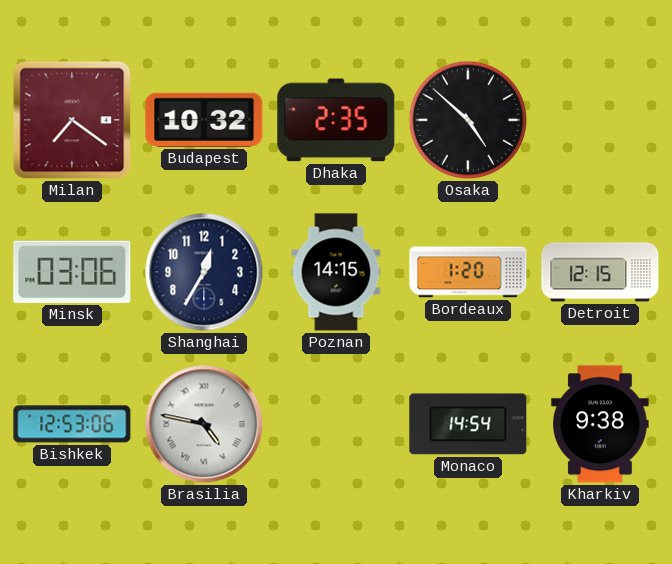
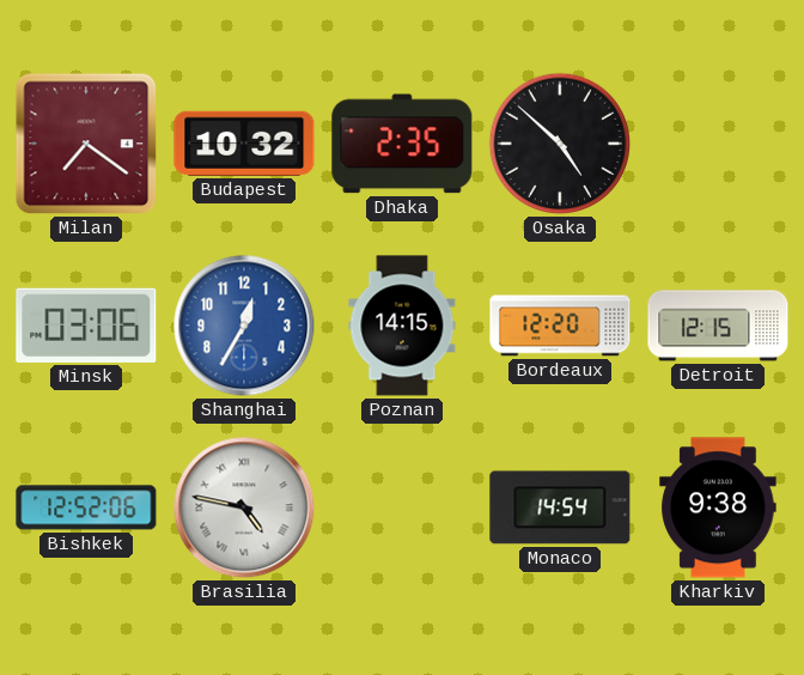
Shanghai dial: navy -> blue (244, 326)
Bordeaux: 1:20 -> 12:20 (560, 326)
Bishkek: 12:53 -> 12:52 (86, 507)
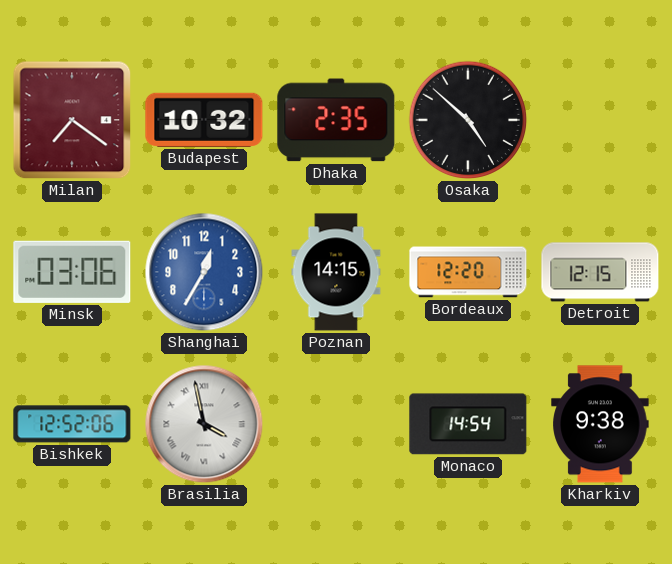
Brasilia: 4:47 -> 3:58 (204, 424)
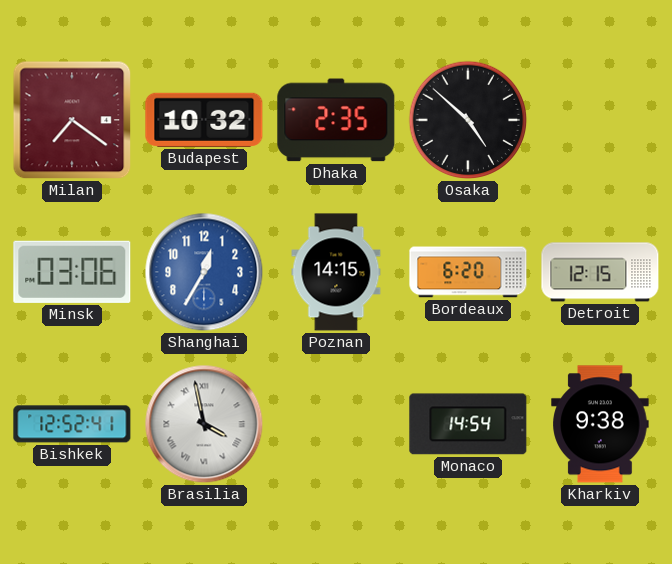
Bordeaux: 12:20 -> 6:20 (468, 272)
Bishkek: 12:52:06 -> 12:52:41 (72, 424)
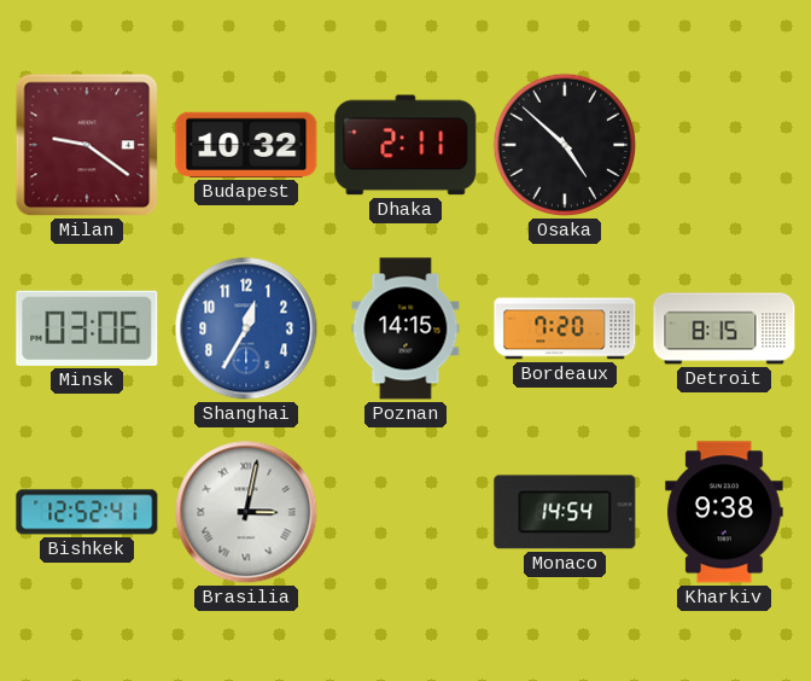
Milan: 7:21 -> 9:21 (87, 145)
Dhaka: 2:35 -> 2:11 (405, 145)
Bordeaux: 6:20 -> 7:20 (565, 328)
Detroit: 12:15 -> 8:15 (724, 328)
Brasilia: 3:58 -> 3:02 (246, 512)
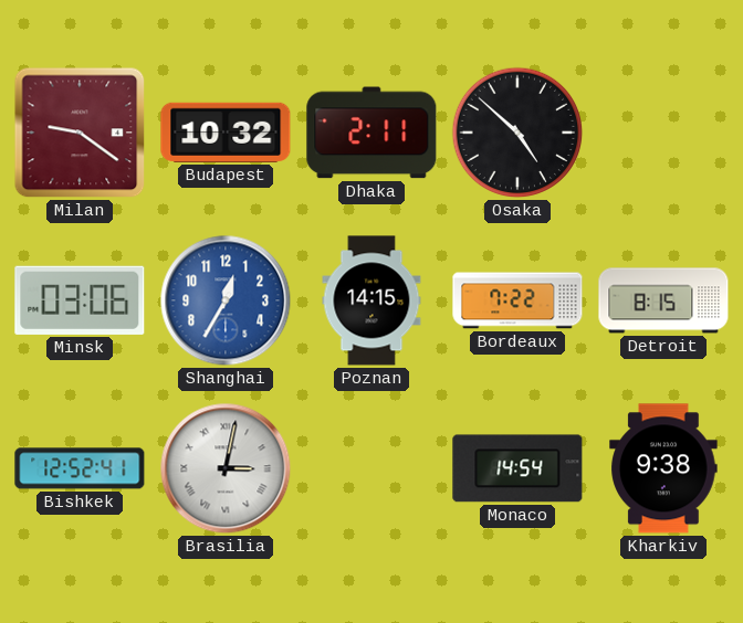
Bordeaux: 7:20 -> 7:22 (517, 300)
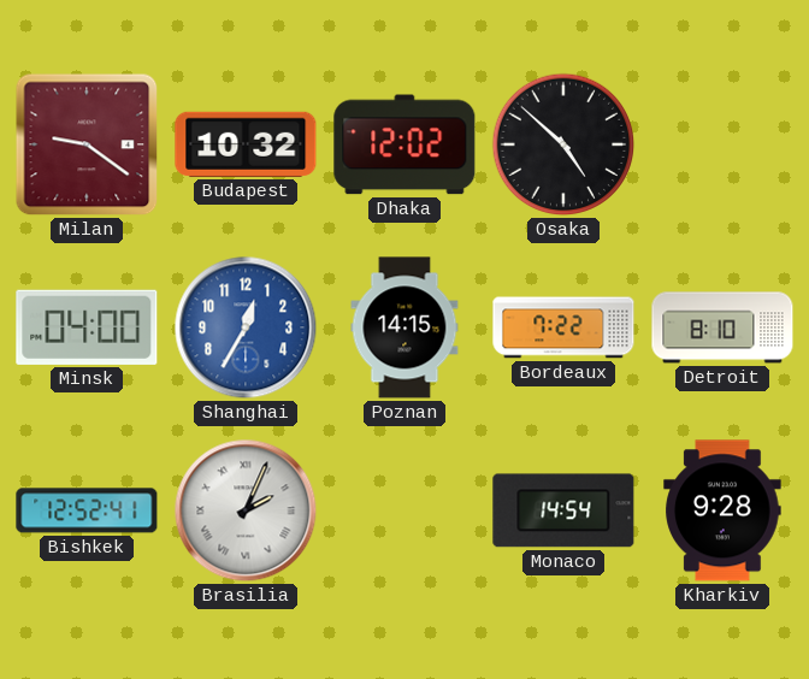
Dhaka: 2:11 -> 12:02 (404, 144)
Minsk: 03:06 -> 04:00 (87, 327)
Detroit: 8:15 -> 8:10 (722, 327)
Brasilia: 3:02 -> 2:04 (246, 510)
Kharkiv: 9:38 -> 9:28 (722, 510)
